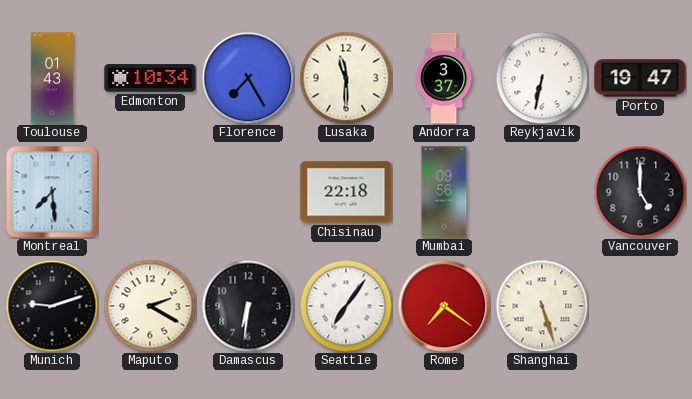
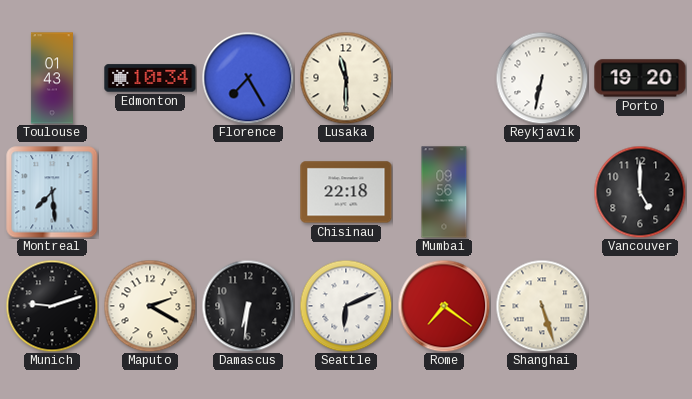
Andorra: 3:37 -> none (444, 78)
Porto: 19:47 -> 19:20 (640, 78)
Seattle: 7:06 -> 6:11 (346, 306)
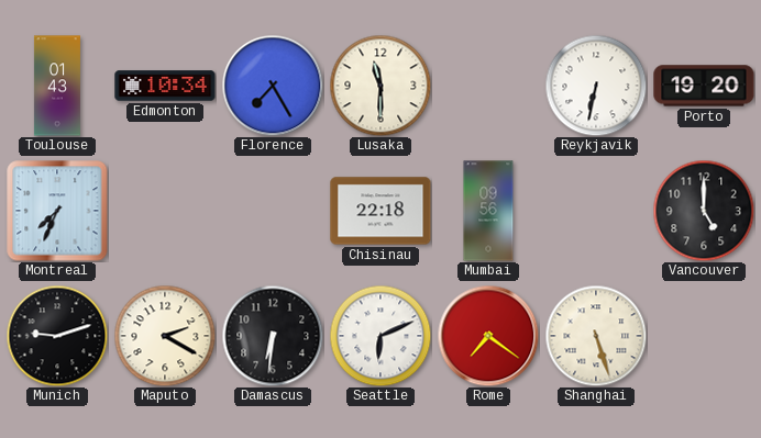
Montreal: 7:29 -> 7:34 (57, 211)
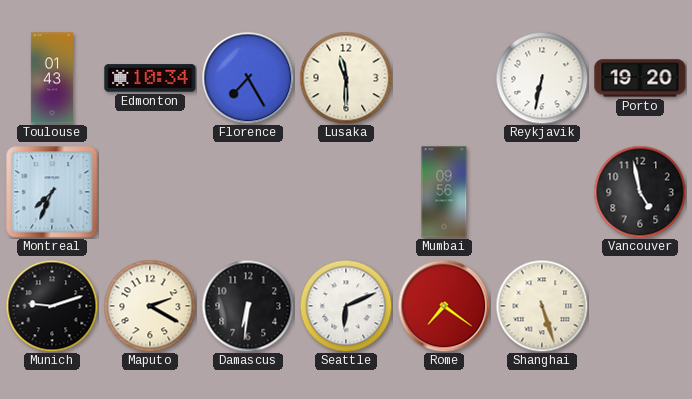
Chisinau: 22:18 -> none (380, 211)
Vancouver: 5:00 -> 4:58 (640, 192)
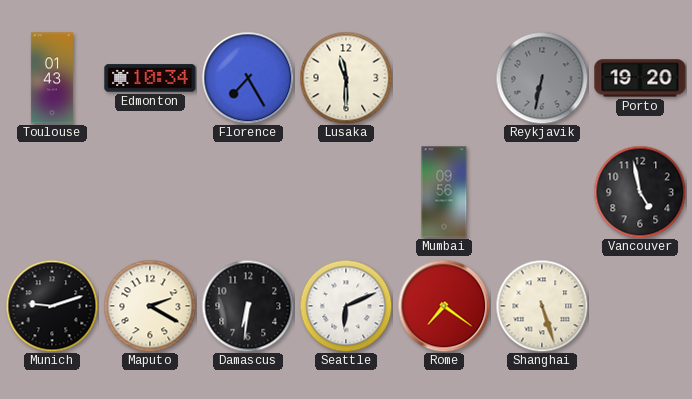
Reykjavik dial: white -> grey (542, 78)
Montreal: 7:34 -> none (52, 192)
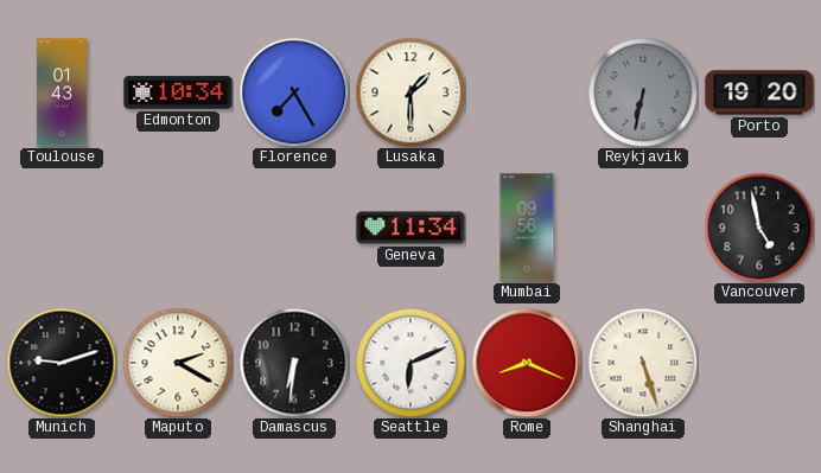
Lusaka: 11:30 -> 1:30 (411, 92)
Geneva: none -> 11:34 (411, 228)
Rome: 7:21 -> 8:19 (527, 363)
